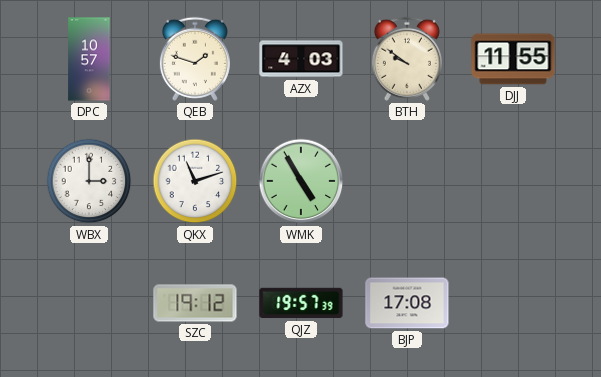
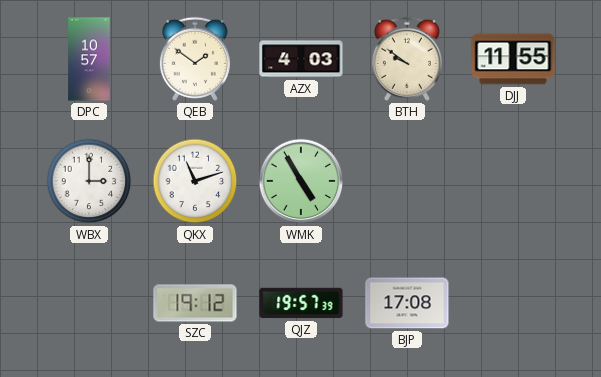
QEB: 1:48 -> 1:51 (195, 59)
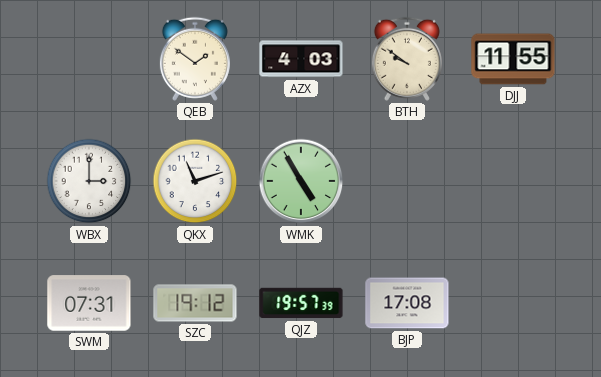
DPC: 10:57 -> none (89, 59)
SWM: none -> 07:31 (89, 303)
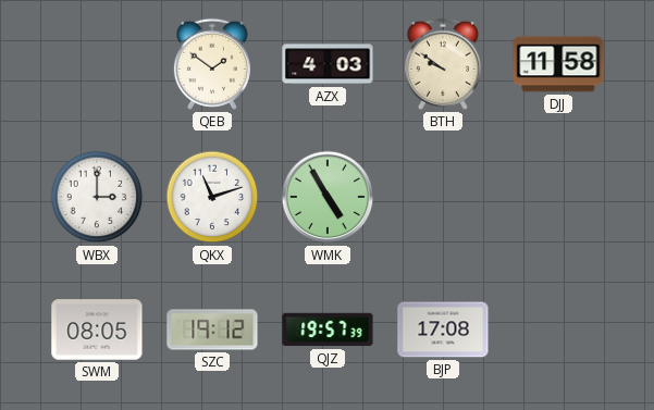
DJJ: 11:55 -> 11:58 (558, 64)
SWM: 07:31 -> 08:05 (97, 330)
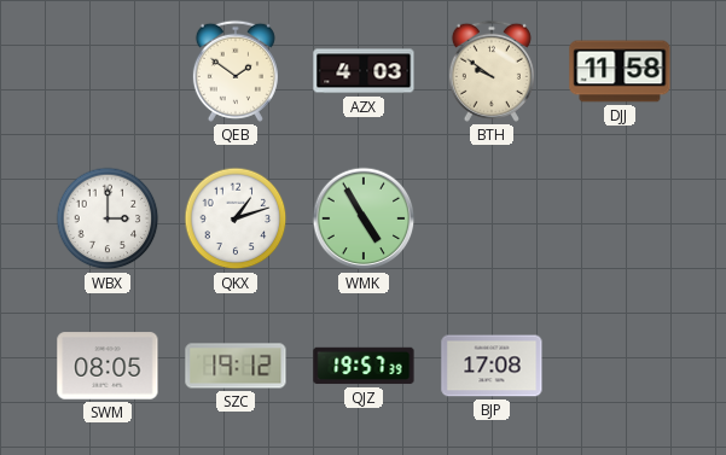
QKX: 11:12 -> 1:12 (236, 218)
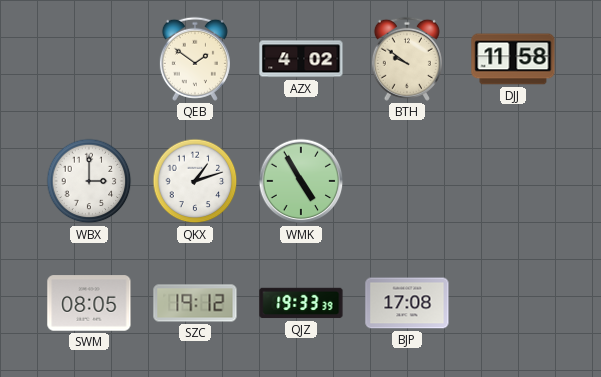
AZX: 4:03 -> 4:02 (301, 59)
QJZ: 19:57 -> 19:33 (301, 303)
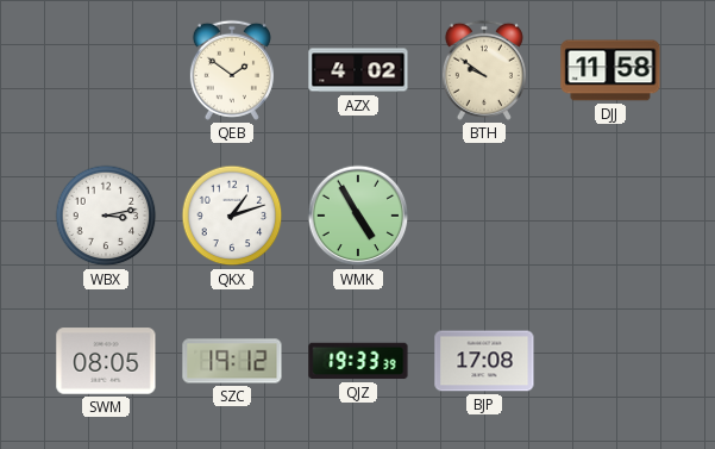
WBX: 3:00 -> 3:13 (106, 216)
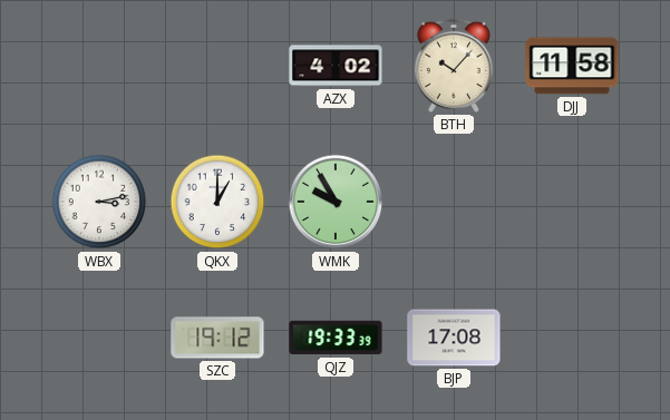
QEB: 1:51 -> none (232, 70)
BTH: 9:51 -> 10:07 (454, 66)
QKX: 1:12 -> 1:00 (217, 202)
WMK: 4:55 -> 9:55 (336, 202)
SWM: 08:05 -> none (106, 361)
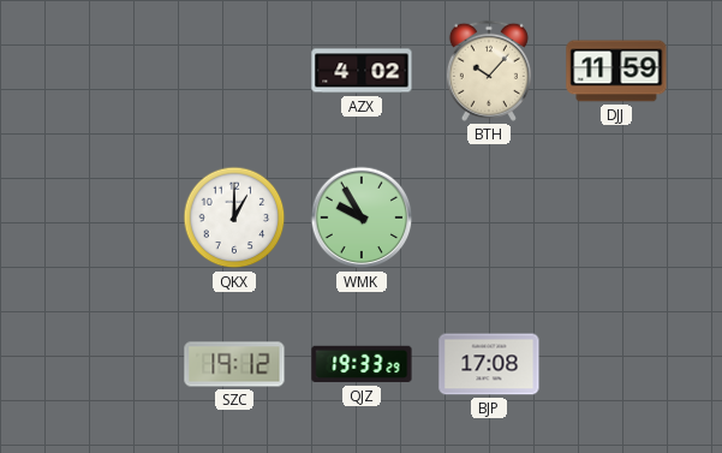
DJJ: 11:58 -> 11:59 (616, 71)
WBX: 3:13 -> none (99, 202)
QJZ: 19:33:39 -> 19:33:29 (362, 364)
